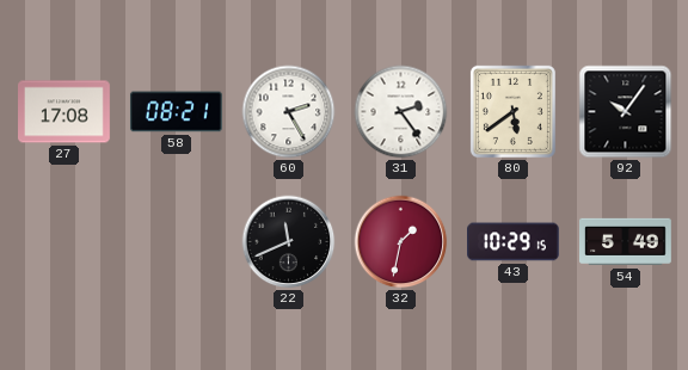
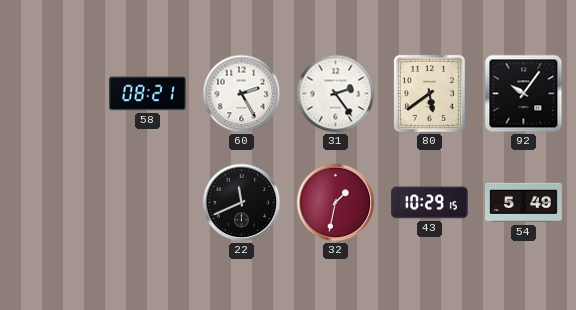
27: 17:08 -> none (64, 112)
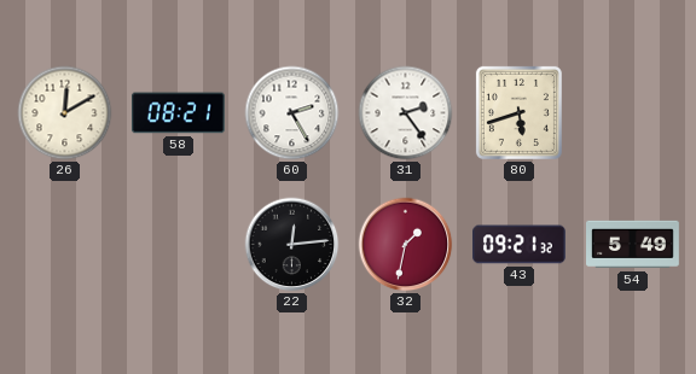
26: none -> 12:10 (65, 113)
80: 5:39 -> 5:42 (518, 112)
92: 10:06 -> none (524, 94)
22: 11:41 -> 12:14 (292, 245)
43: 10:29 -> 09:21 (520, 245)
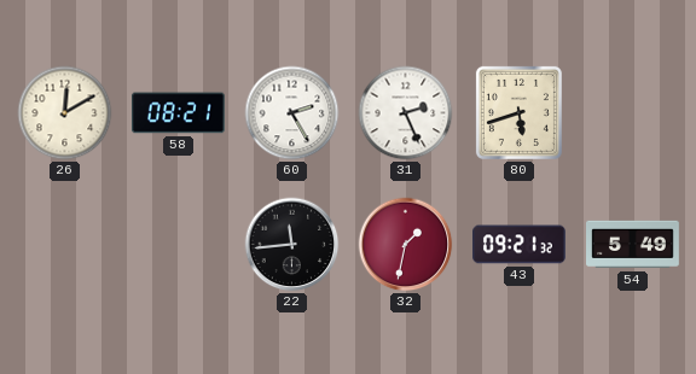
31: 2:24 -> 2:26 (406, 113)
22: 12:14 -> 11:44 (292, 245)
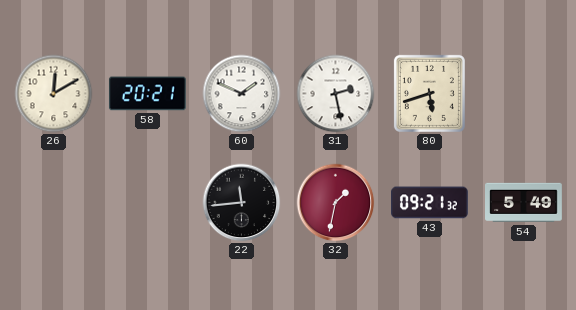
58: 08:21 -> 20:21 (147, 94)
60: 2:25 -> 1:49 (242, 94)
31: 2:26 -> 2:28 (336, 94)
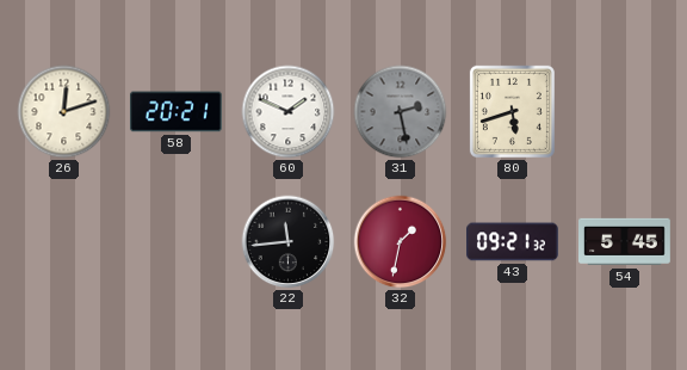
26: 12:10 -> 12:12 (64, 112)
31 dial: white -> grey (401, 112)
54: 5:49 -> 5:45 (625, 242)
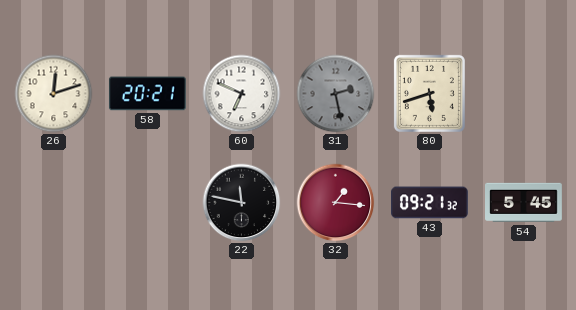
60: 1:49 -> 6:49 (242, 94)
22: 11:44 -> 11:47 (242, 203)
32: 1:32 -> 1:16 (336, 203)
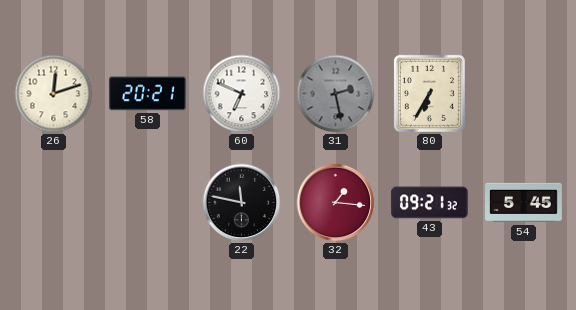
80: 5:42 -> 6:35 (429, 93)
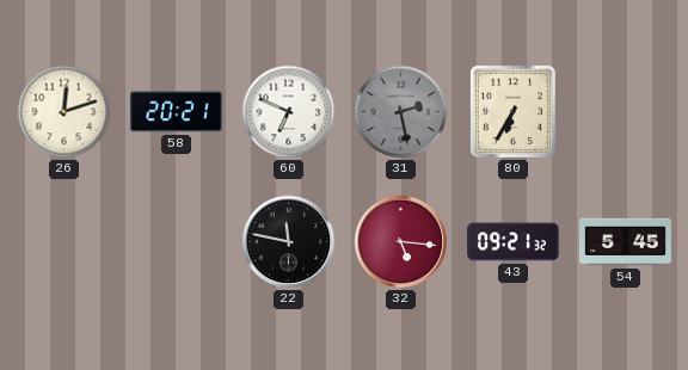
32: 1:16 -> 5:16 (401, 242)
